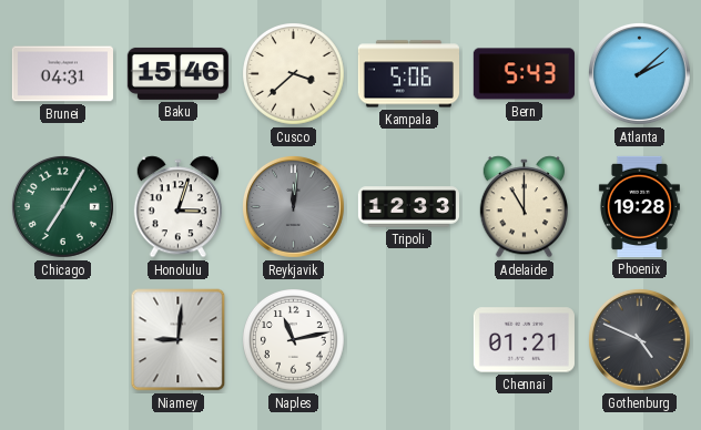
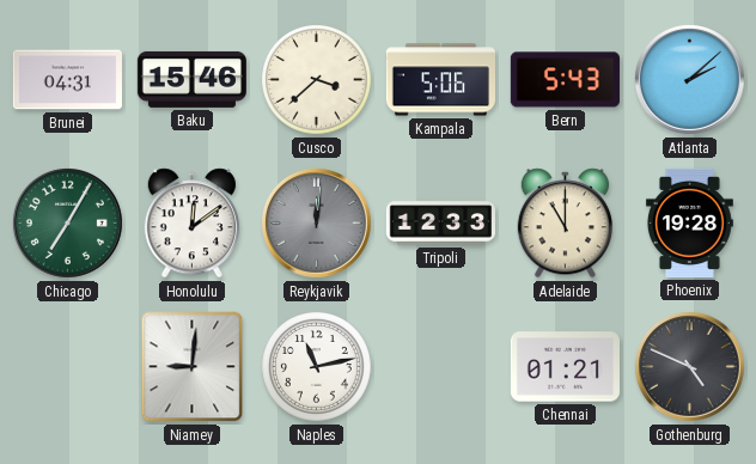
Honolulu: 3:03 -> 12:09 (191, 224)
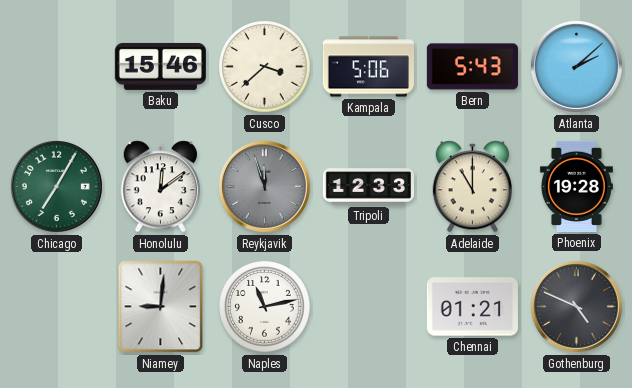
Brunei: 04:31 -> none (67, 80)
Reykjavik: 12:01 -> 11:57 (264, 186)
